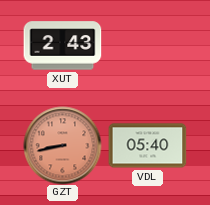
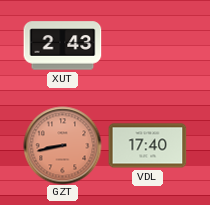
VDL: 05:40 -> 17:40 (147, 146)
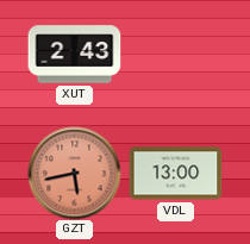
GZT: 8:43 -> 5:43 (74, 173)
VDL: 17:40 -> 13:00 (175, 174)
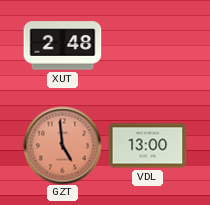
XUT: 2:43 -> 2:48 (62, 46)
GZT: 5:43 -> 4:59 (62, 145)
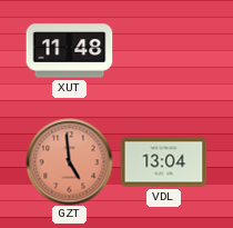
XUT: 2:48 -> 11:48 (69, 51)
VDL: 13:00 -> 13:04 (163, 162)
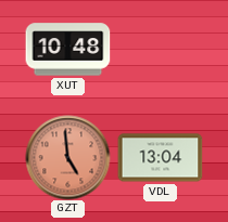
XUT: 11:48 -> 10:48 (67, 50)
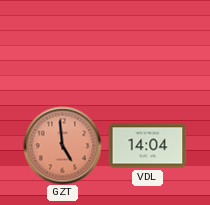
XUT: 10:48 -> none (67, 50)
VDL: 13:04 -> 14:04 (147, 146)
